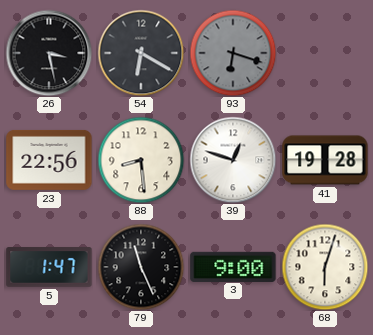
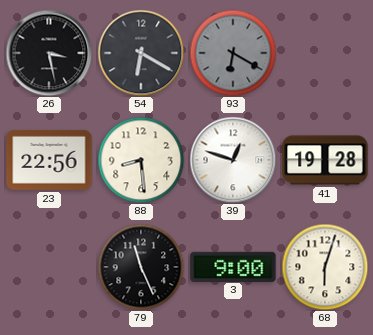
93: 6:18 -> 6:20 (233, 53)
5: 1:47 -> none (49, 267)
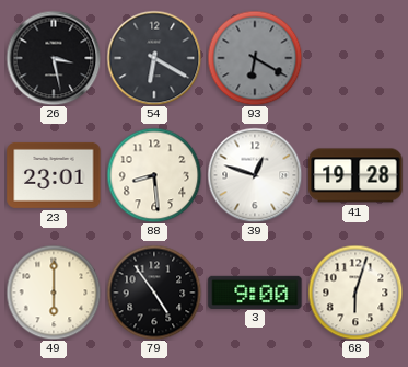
23: 22:56 -> 23:01 (54, 175)
49: none -> 6:00 (54, 293)
79: 11:26 -> 4:54 (154, 293)
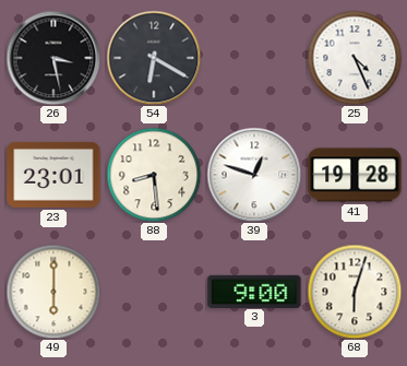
93: 6:20 -> none (255, 58)
25: none -> 4:26 (355, 58)
79: 4:54 -> none (154, 293)
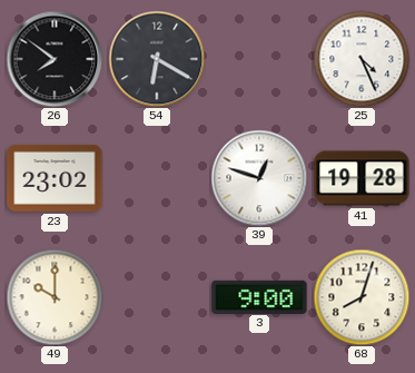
26: 3:28 -> 7:51 (55, 59)
23: 23:01 -> 23:02 (55, 178)
88: 8:29 -> none (154, 175)
49: 6:00 -> 10:00 (55, 297)
68: 6:03 -> 8:03 (362, 297)
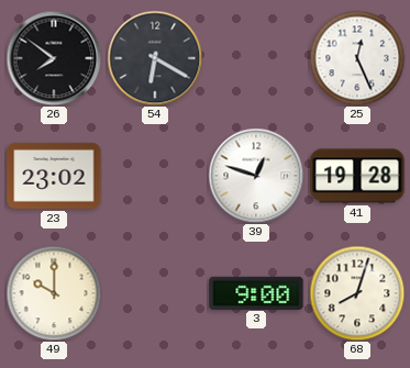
25: 4:26 -> 12:26 (357, 58)
